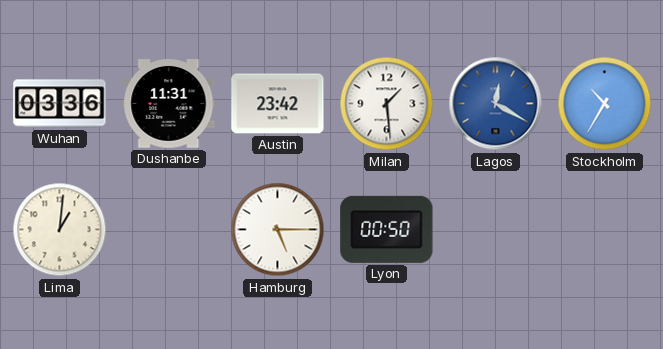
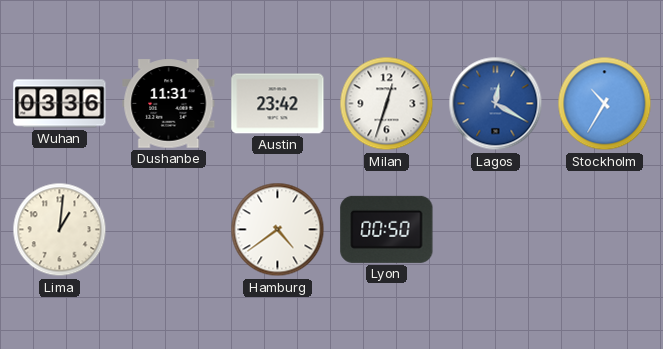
Milan: 1:29 -> 12:33 (387, 104)
Hamburg: 5:15 -> 4:39 (278, 230)
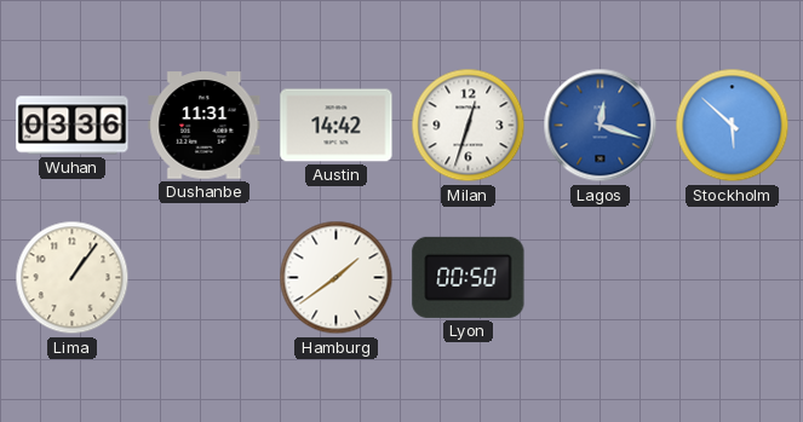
Austin: 23:42 -> 14:42 (337, 126)
Lagos: 12:20 -> 12:18 (601, 126)
Stockholm: 10:35 -> 5:52 (733, 126)
Lima: 1:01 -> 1:06 (73, 278)
Hamburg: 4:39 -> 1:39 (337, 278)
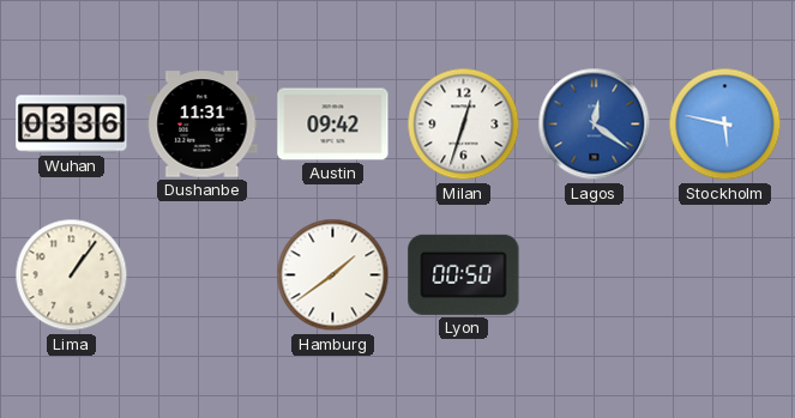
Austin: 14:42 -> 09:42 (333, 125)
Lagos: 12:18 -> 12:21 (595, 125)
Stockholm: 5:52 -> 5:47 (725, 125)
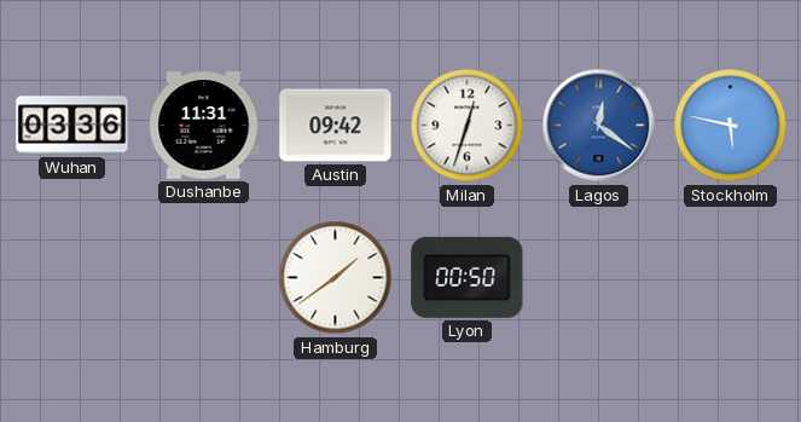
Lima: 1:06 -> none (72, 275)
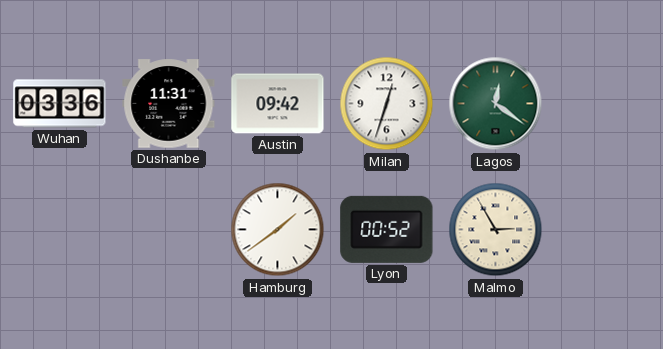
Lagos dial: blue -> green (496, 104)
Stockholm: 5:47 -> none (731, 126)
Lyon: 00:50 -> 00:52 (387, 229)
Malmo: none -> 2:55 (496, 230)
